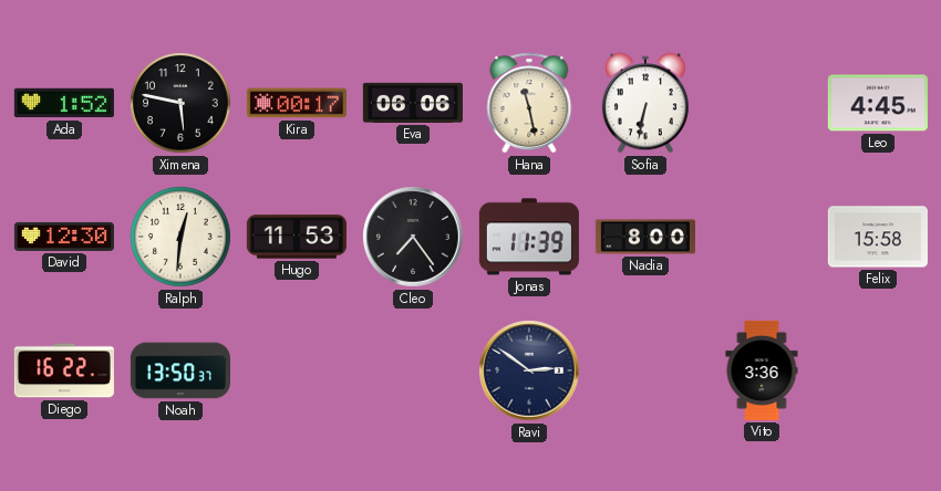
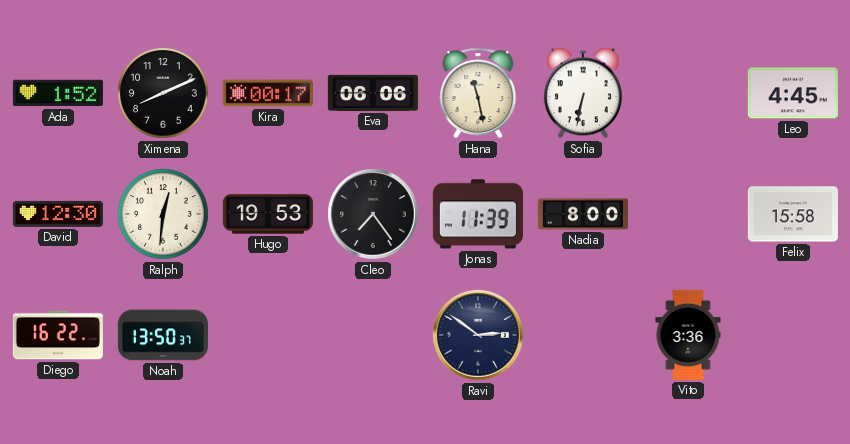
Ximena: 5:47 -> 8:11 (163, 93)
Hugo: 11:53 -> 19:53 (268, 214)
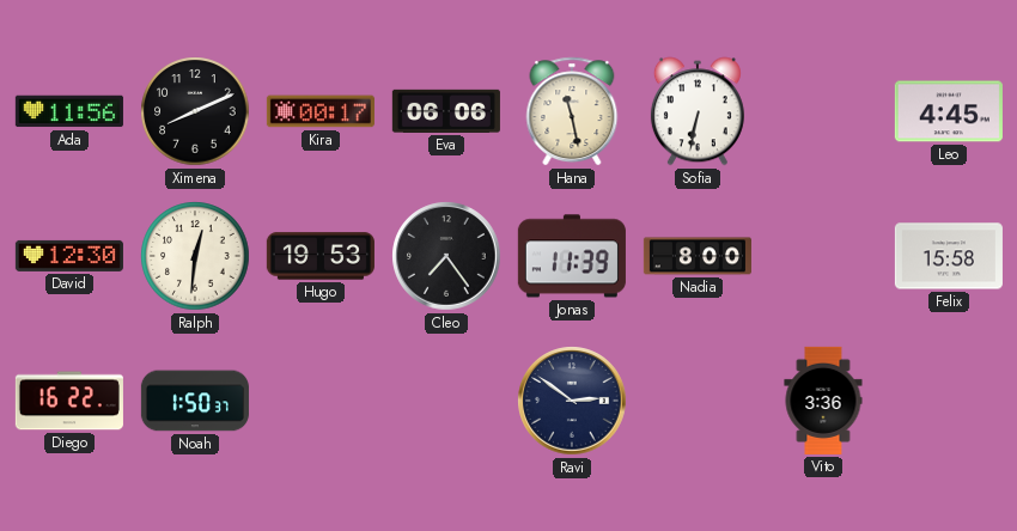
Ada: 1:52 -> 11:56 (69, 111)
Noah: 13:50 -> 1:50 (195, 401)
